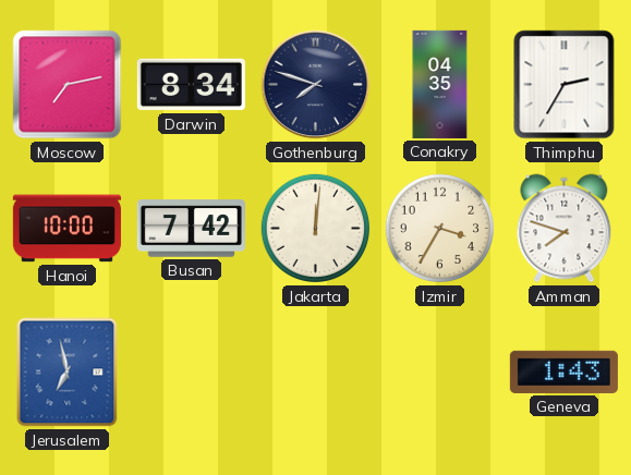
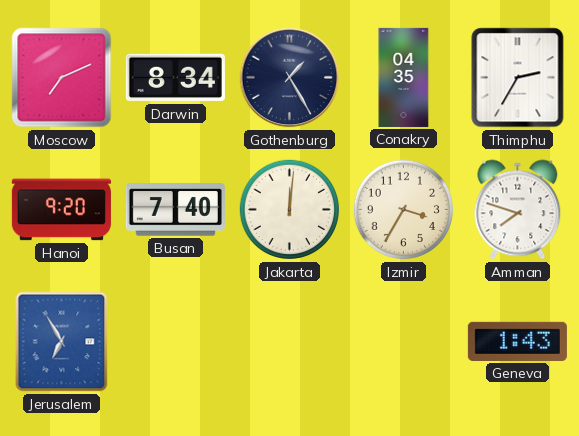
Moscow: 7:13 -> 7:11 (62, 78)
Gothenburg: 7:48 -> 1:25 (290, 78)
Hanoi: 10:00 -> 9:20 (61, 210)
Busan: 7:42 -> 7:40 (175, 210)
Jerusalem: 6:58 -> 6:55 (62, 342)
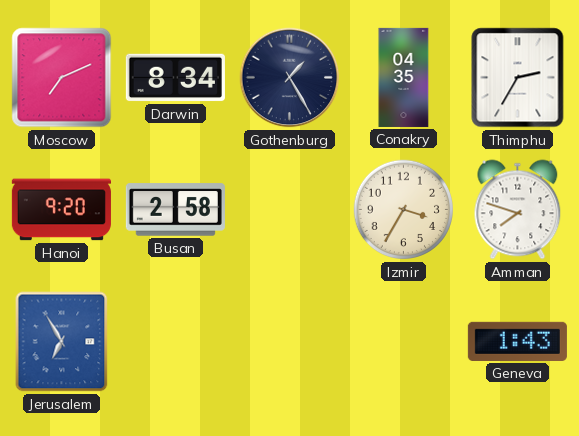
Busan: 7:40 -> 2:58 (175, 210)
Jakarta: 12:01 -> none (290, 210)
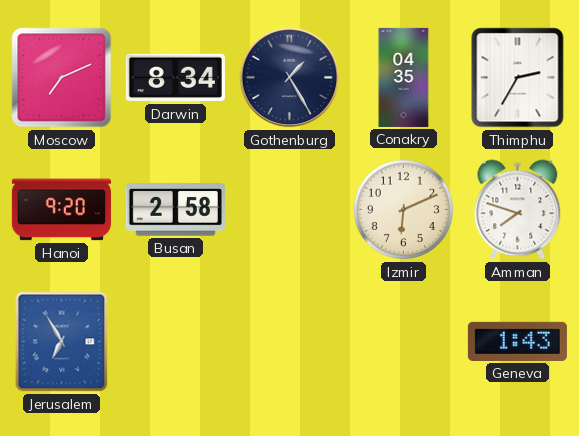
Izmir: 3:35 -> 6:11 (404, 210)
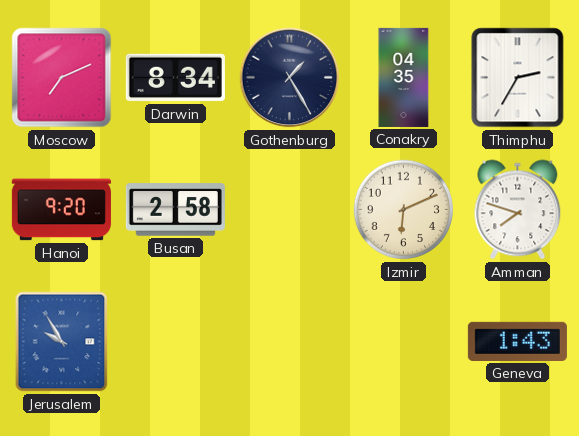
Jerusalem: 6:55 -> 9:55 (62, 342)
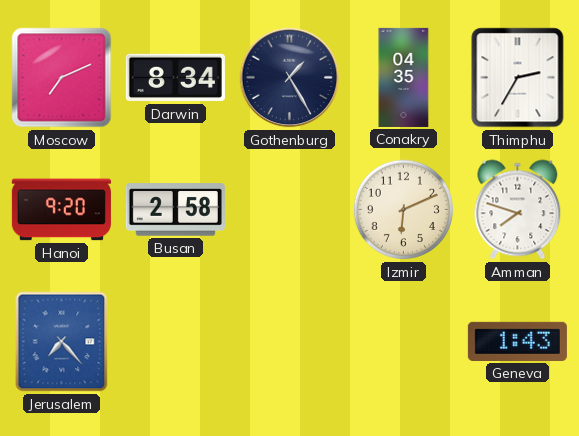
Jerusalem: 9:55 -> 7:23 (62, 342)
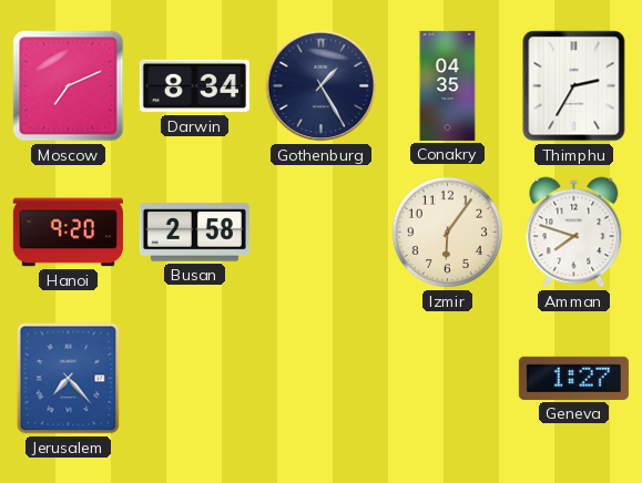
Izmir: 6:11 -> 6:06 (448, 233)
Geneva: 1:43 -> 1:27 (573, 378)
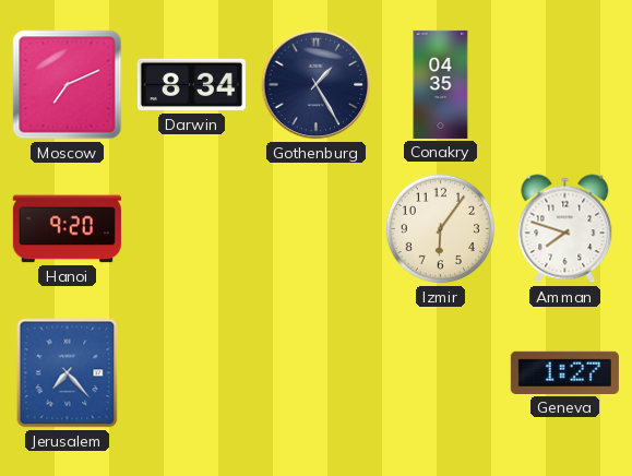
Thimphu: 2:35 -> none (574, 86)
Busan: 2:58 -> none (194, 233)
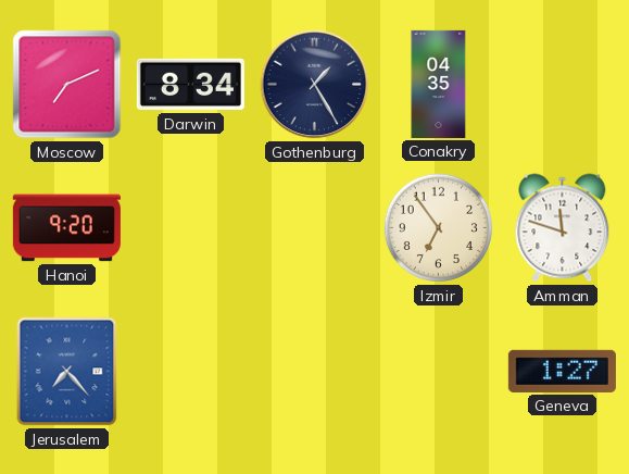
Izmir: 6:06 -> 6:54 (439, 228)
Amman: 7:48 -> 11:48 (563, 228)
